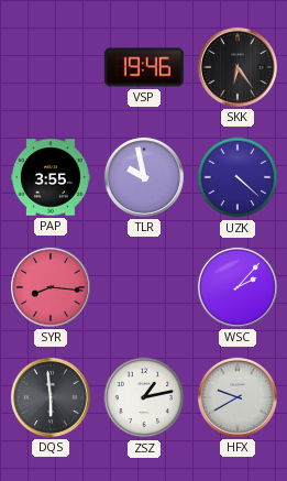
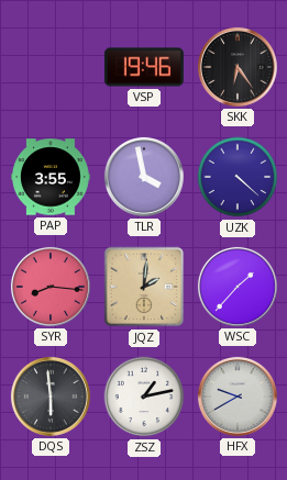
TLR: 9:58 -> 3:58 (144, 177)
JQZ: none -> 2:01 (144, 287)
WSC: 2:07 -> 1:37 (238, 287)
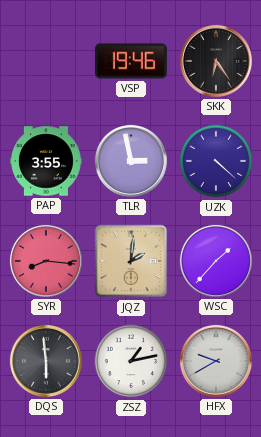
TLR: 3:58 -> 2:58 (131, 161)
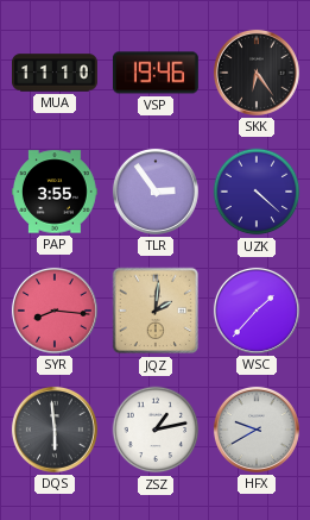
MUA: none -> 11:10 (56, 73)
TLR: 2:58 -> 2:54 (156, 192)
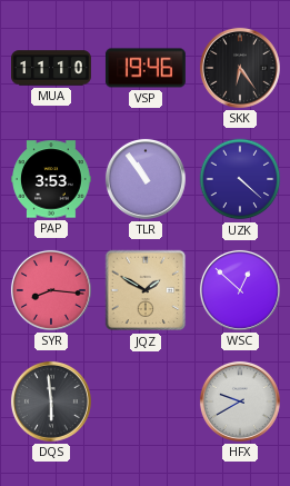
PAP: 3:55 -> 3:53 (52, 179)
TLR: 2:54 -> 10:54 (146, 179)
JQZ: 2:01 -> 1:50 (146, 290)
WSC: 1:37 -> 12:52 (240, 290)
ZSZ: 1:13 -> none (156, 430)
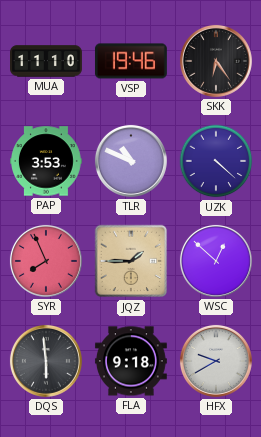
TLR: 10:54 -> 10:49 (131, 161)
SYR: 8:16 -> 7:56 (46, 261)
JQZ: 1:50 -> 1:45 (131, 261)
FLA: none -> 9:18 (131, 361)
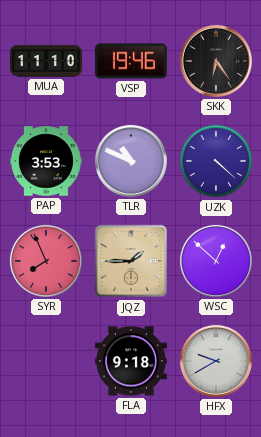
DQS: 5:59 -> none (46, 361)
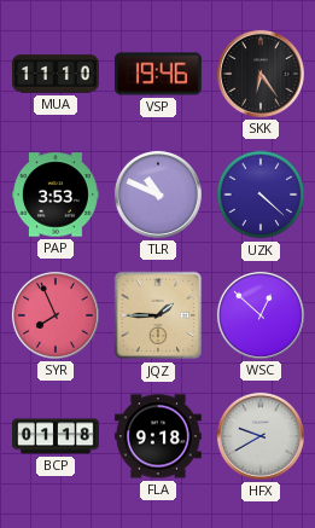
BCP: none -> 01:18 (57, 436)
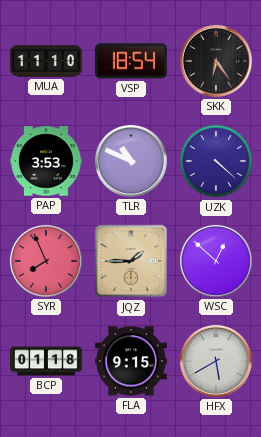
VSP: 19:46 -> 18:54 (131, 61)
FLA: 9:18 -> 9:15 (131, 361)
HFX: 9:40 -> 5:40 (216, 361)
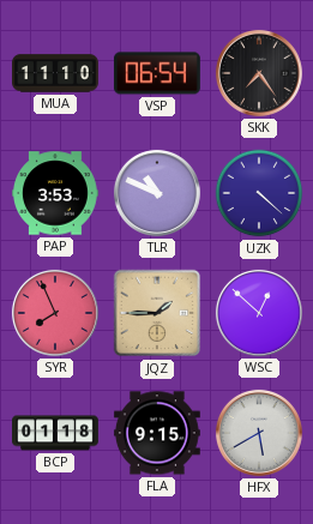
VSP: 18:54 -> 06:54 (157, 73)
SKK: 6:24 -> 7:24 (259, 73)
